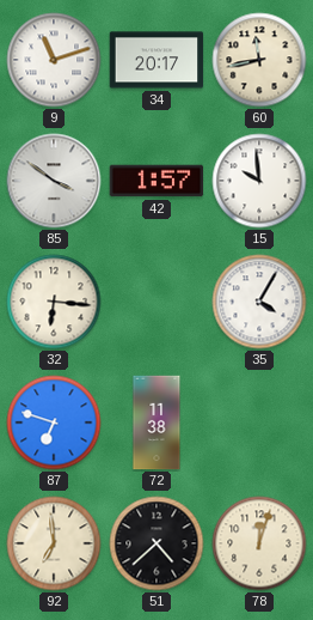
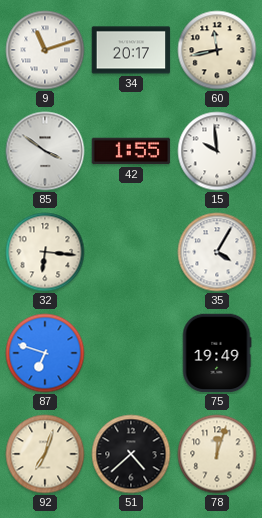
42: 1:57 -> 1:55 (131, 151)
72: 11:38 -> none (156, 423)
75: none -> 19:49 (217, 353)
92: 6:59 -> 7:03 (45, 454)
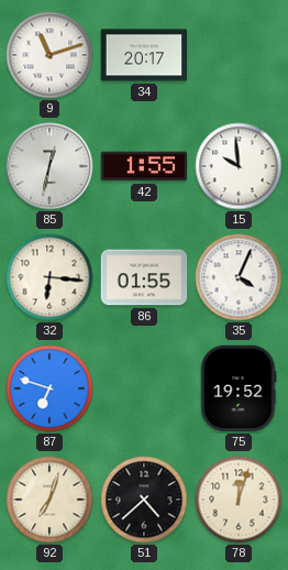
60: 11:43 -> none (217, 50)
85: 3:51 -> 12:32 (49, 166)
86: none -> 01:55 (144, 277)
35: 4:05 -> 4:04 (239, 277)
75: 19:49 -> 19:52 (239, 388)
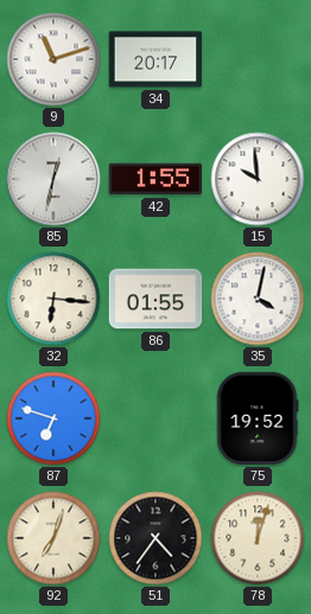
35: 4:04 -> 4:02 (258, 299)
51: 4:38 -> 4:36 (155, 538)
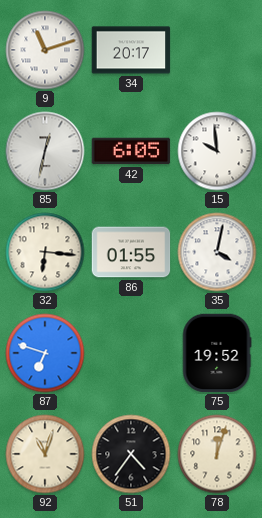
42: 1:55 -> 6:05 (131, 151)
92: 7:03 -> 11:03 (45, 454)
